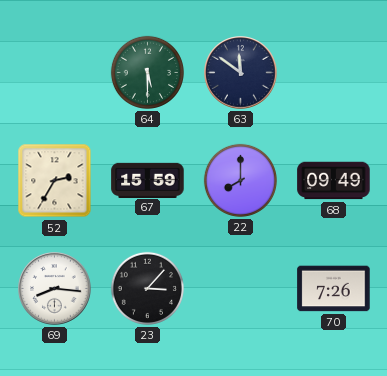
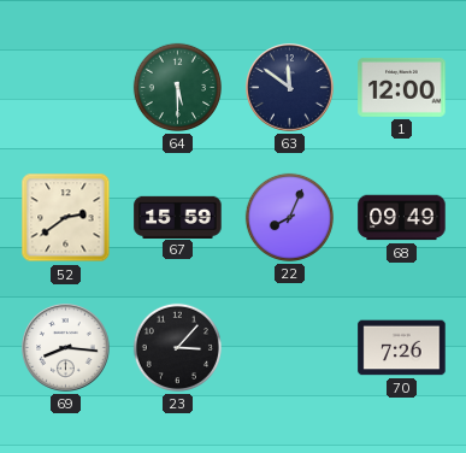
1: none -> 12:00 (402, 87)
52: 2:35 -> 2:39 (66, 218)
22: 8:00 -> 8:04 (289, 217)
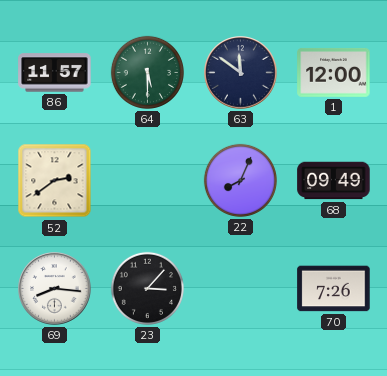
86: none -> 11:57 (55, 73)
67: 15:59 -> none (178, 217)
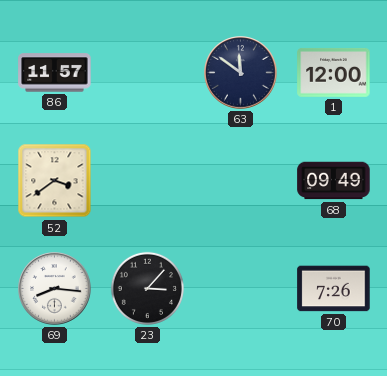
64: 5:30 -> none (147, 72)
52: 2:39 -> 3:39 (55, 181)
22: 8:04 -> none (240, 180)
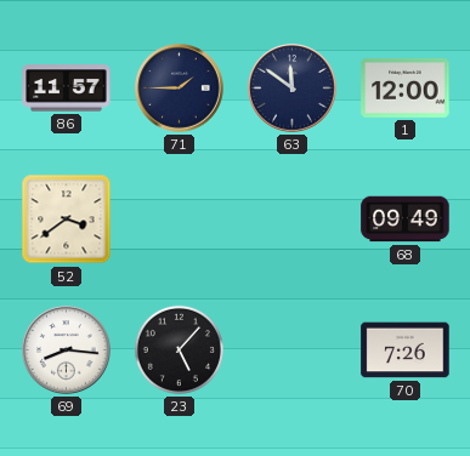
71: none -> 1:45 (180, 89)
23: 3:07 -> 5:07 (179, 349)
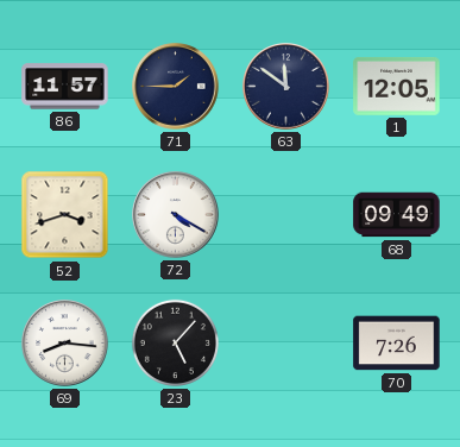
1: 12:00 -> 12:05 (397, 86)
52: 3:39 -> 3:42 (65, 215)
72: none -> 4:20 (176, 215)
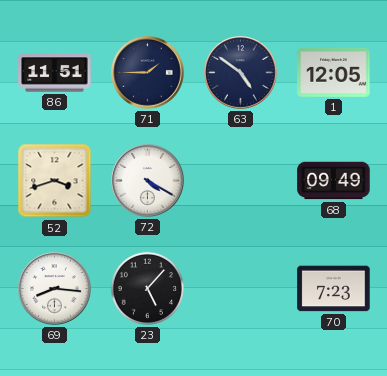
86: 11:57 -> 11:51 (55, 73)
63: 11:51 -> 4:51 (241, 73)
70: 7:26 -> 7:23 (334, 289)
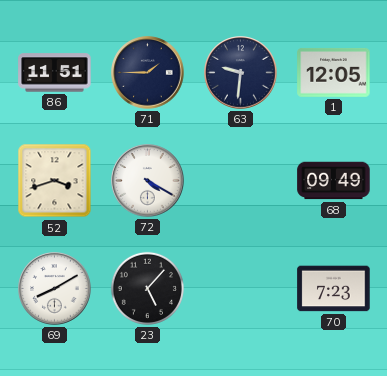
63: 4:51 -> 9:31 (241, 73)
69: 8:16 -> 8:10 (55, 289)
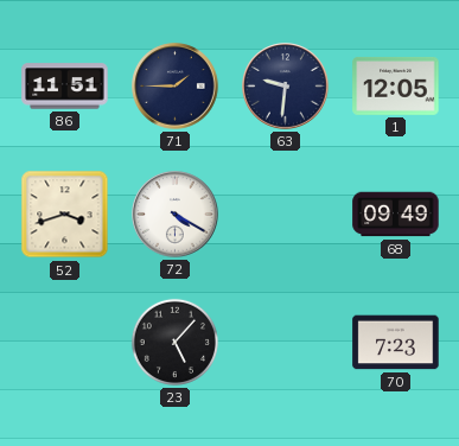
69: 8:10 -> none (55, 289)
